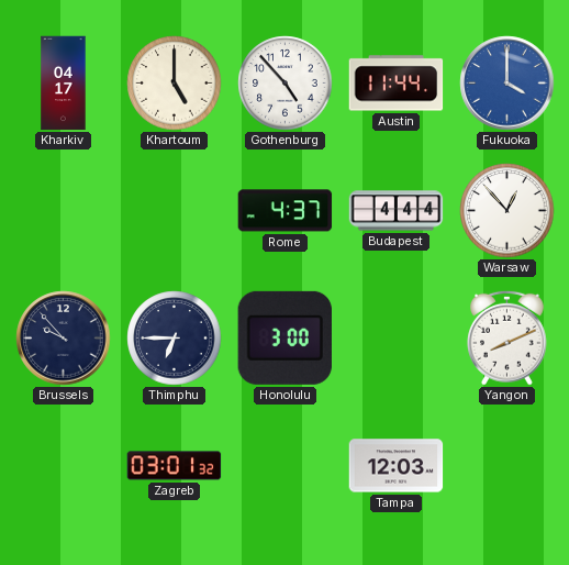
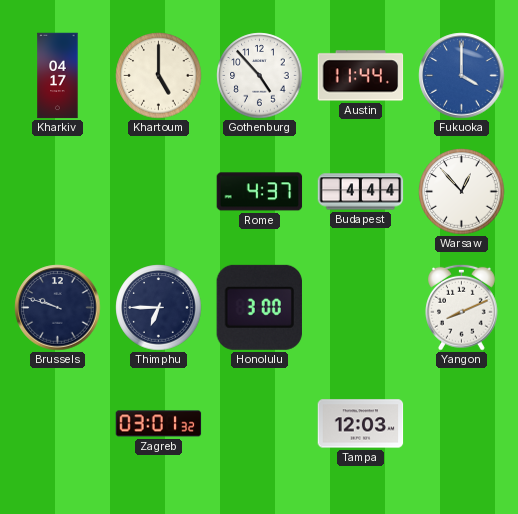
Brussels: 9:53 -> 9:48 (58, 308)
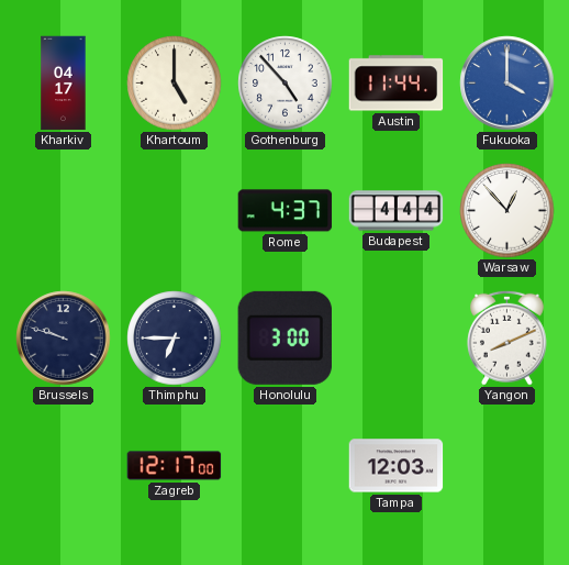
Zagreb: 03:01 -> 12:17 (175, 466)
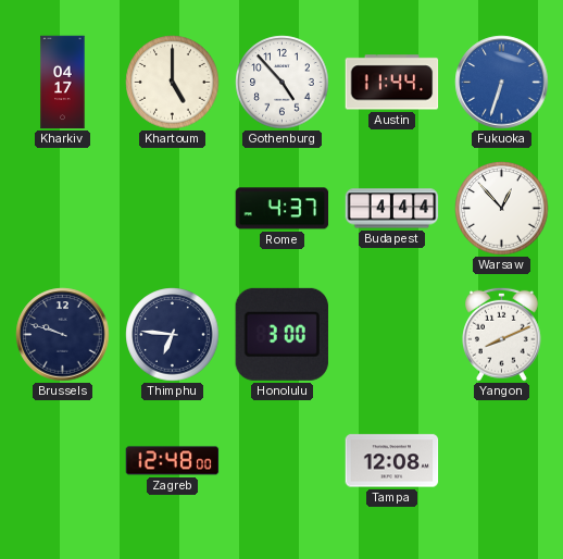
Fukuoka: 4:00 -> 6:33 (502, 83)
Thimphu: 6:45 -> 6:46 (173, 335)
Zagreb: 12:17 -> 12:48 (173, 461)
Tampa: 12:03 -> 12:08 (392, 461)
